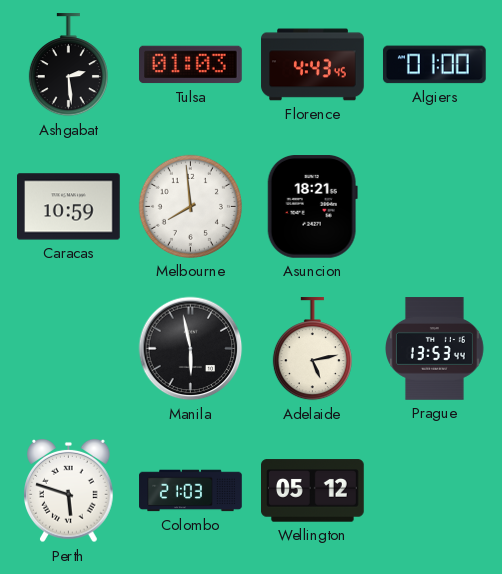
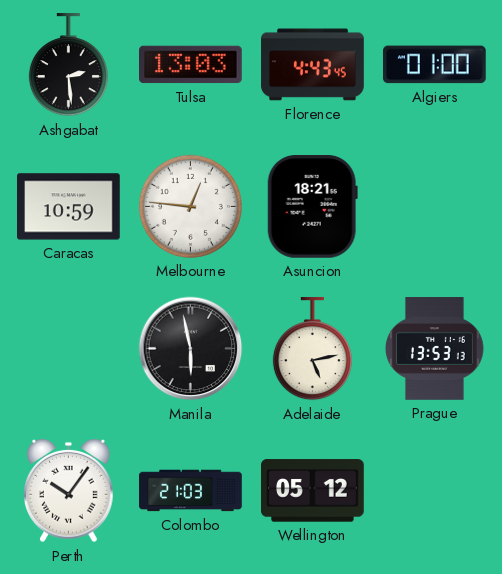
Tulsa: 01:03 -> 13:03 (191, 65)
Melbourne: 7:59 -> 12:46 (190, 206)
Prague: 13:53:44 -> 13:53:13 (435, 349)
Perth: 5:48 -> 10:06 (69, 491)
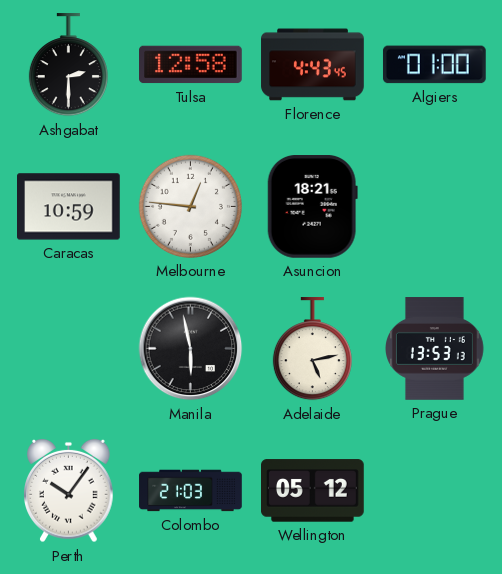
Ashgabat: 2:29 -> 2:30 (68, 65)
Tulsa: 13:03 -> 12:58 (191, 65)
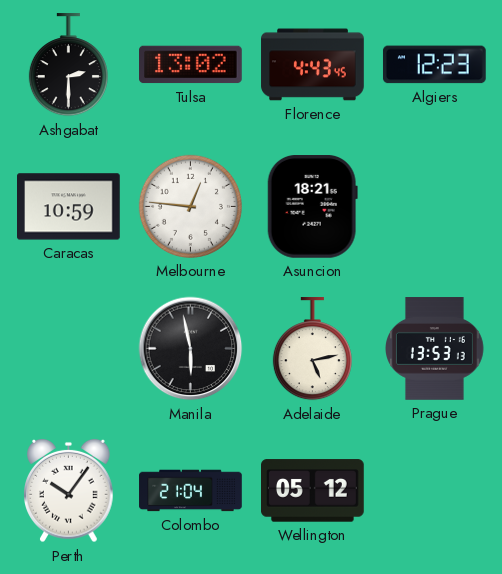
Tulsa: 12:58 -> 13:02 (191, 65)
Algiers: 01:00 -> 12:23 (434, 65)
Colombo: 21:03 -> 21:04 (191, 491)
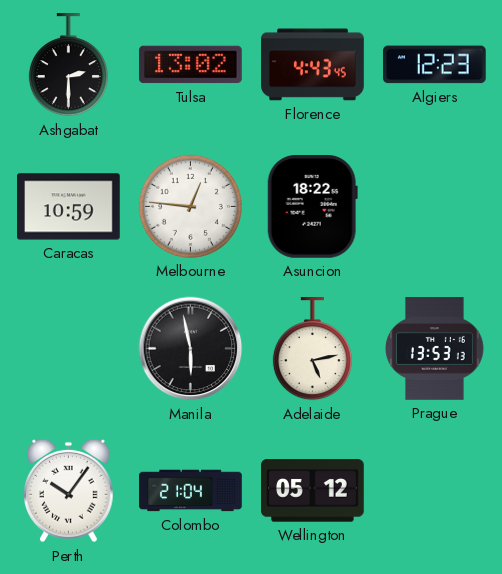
Asuncion: 18:21 -> 18:22 (312, 207)
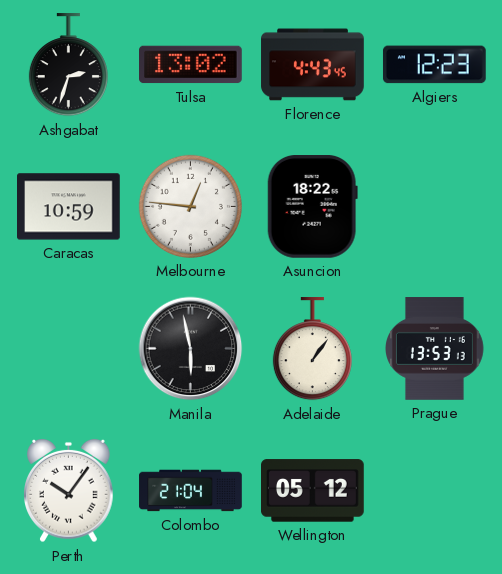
Ashgabat: 2:30 -> 2:33 (68, 65)
Adelaide: 5:13 -> 1:06 (312, 349)
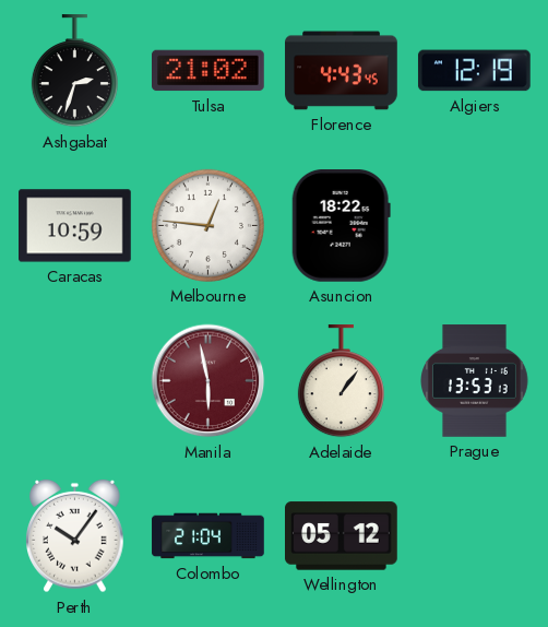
Tulsa: 13:02 -> 21:02 (209, 71)
Algiers: 12:23 -> 12:19 (474, 71)
Manila dial: black -> burgundy (209, 381)
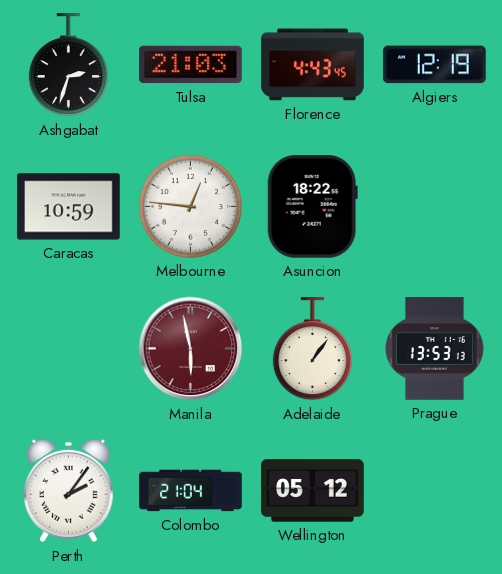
Tulsa: 21:02 -> 21:03 (191, 65)
Perth: 10:06 -> 2:06 (69, 491)
